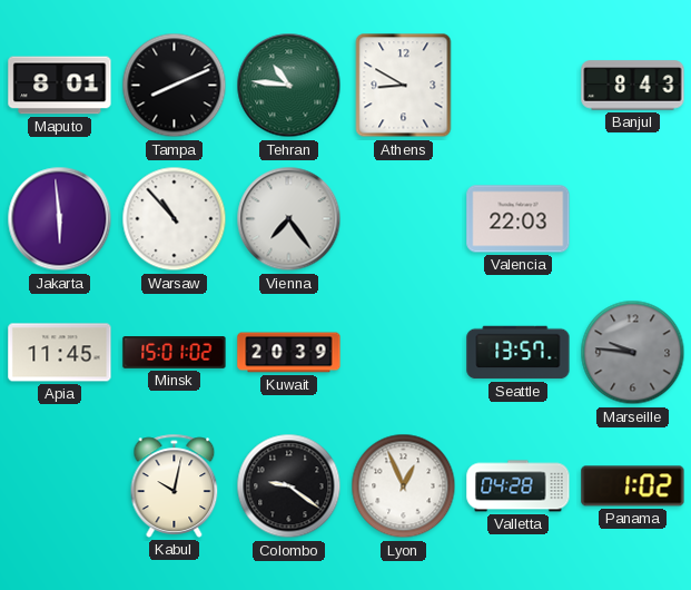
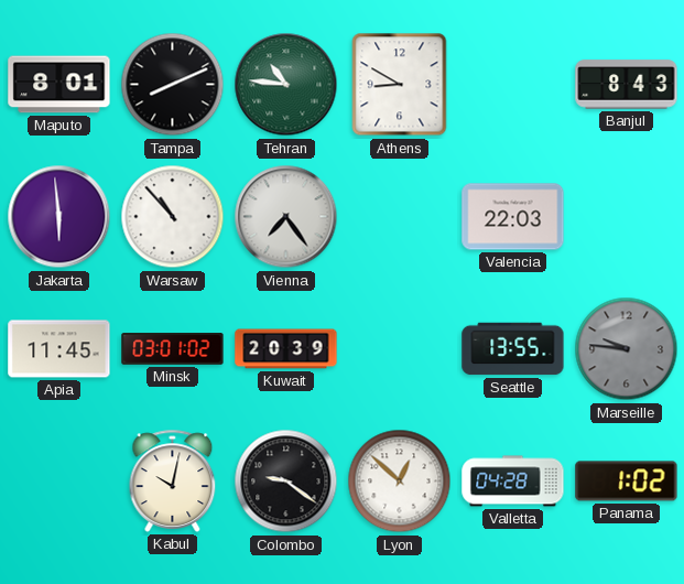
Minsk: 15:01 -> 03:01 (173, 349)
Seattle: 13:57 -> 13:55 (513, 349)
Lyon: 12:56 -> 12:52 (400, 482)
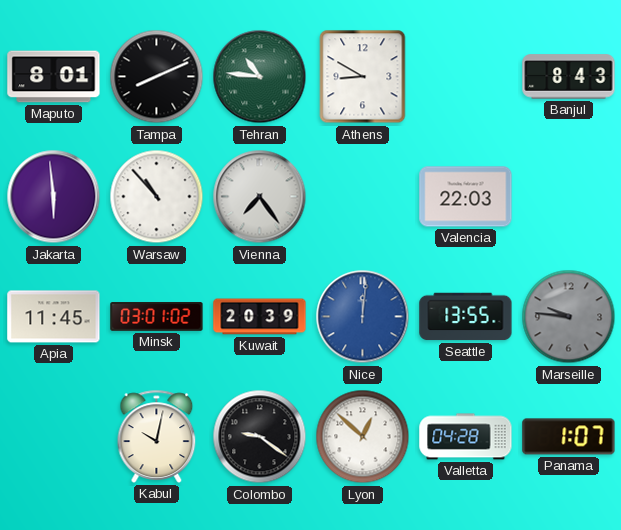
Nice: none -> 12:01 (363, 317)
Panama: 1:02 -> 1:07 (569, 437)
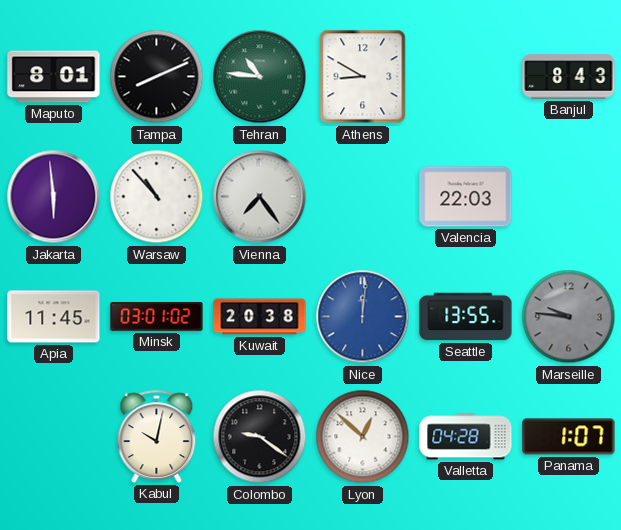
Kuwait: 20:39 -> 20:38 (260, 317)
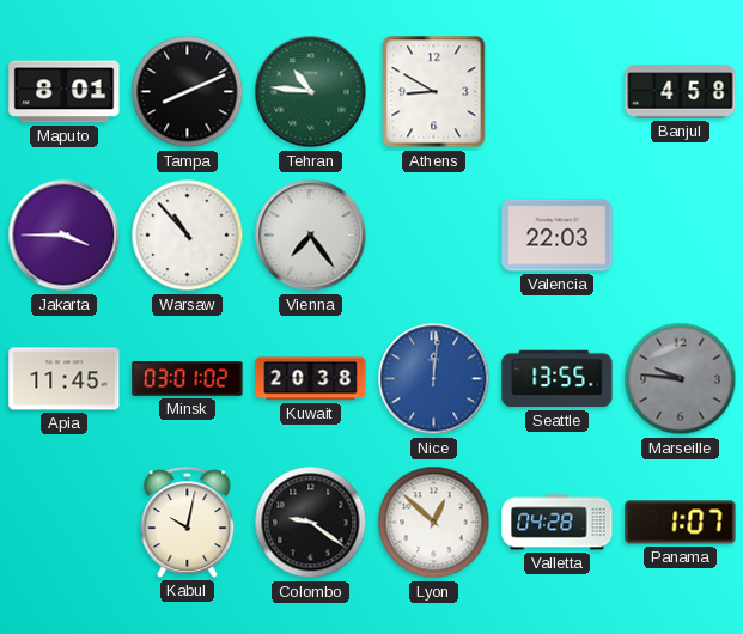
Banjul: 8:43 -> 4:58 (681, 92)
Jakarta: 5:59 -> 3:45 (65, 236)
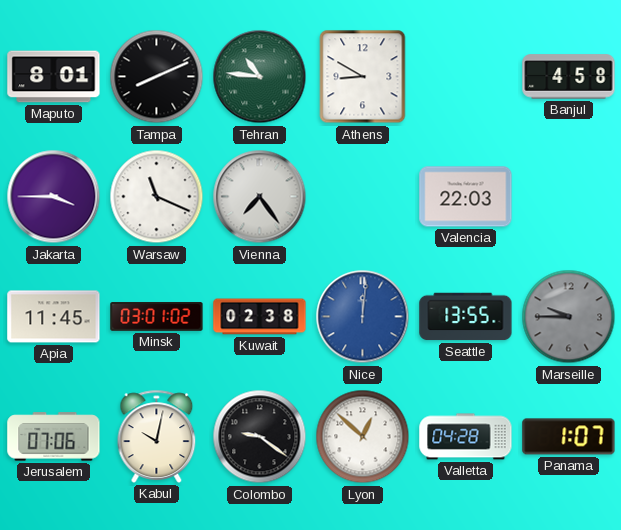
Warsaw: 10:53 -> 11:19 (157, 197)
Kuwait: 20:38 -> 02:38 (260, 317)
Marseille: 9:46 -> 9:45 (569, 317)
Jerusalem: none -> 07:06 (54, 437)
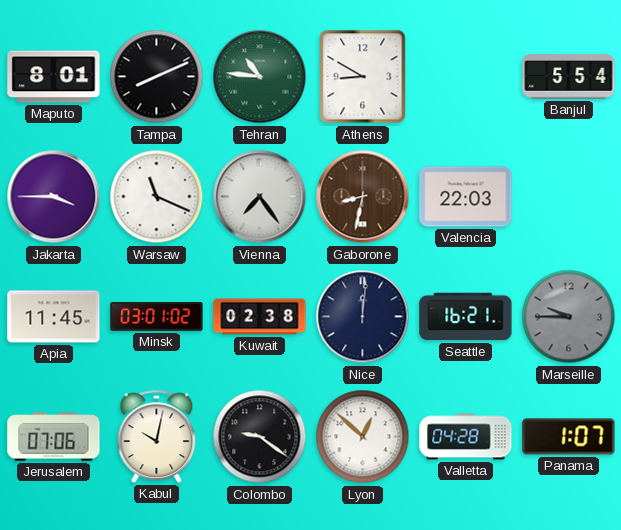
Banjul: 4:58 -> 5:54 (569, 77)
Gaborone: none -> 8:32 (363, 197)
Nice dial: blue -> navy (363, 317)
Seattle: 13:55 -> 16:21 (466, 317)
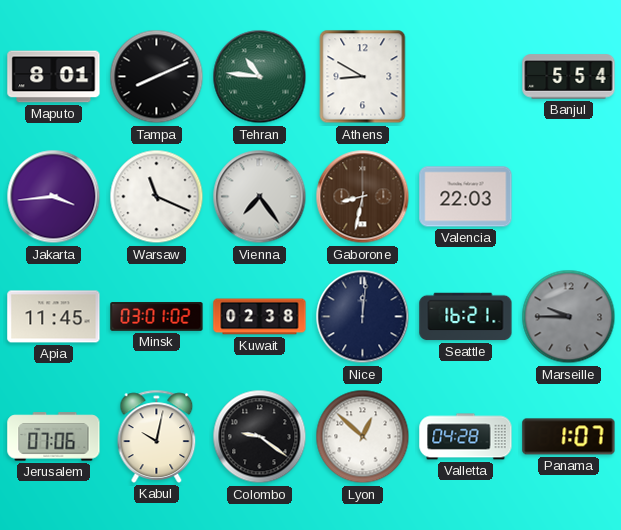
Jakarta: 3:45 -> 3:44 (54, 197)
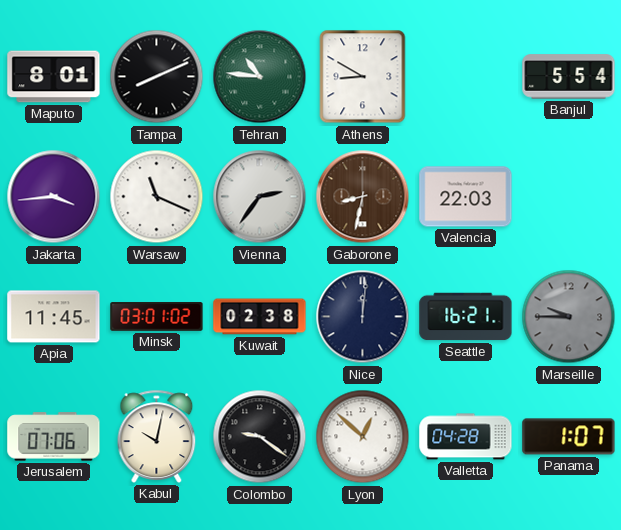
Vienna: 7:24 -> 2:36 (260, 197)
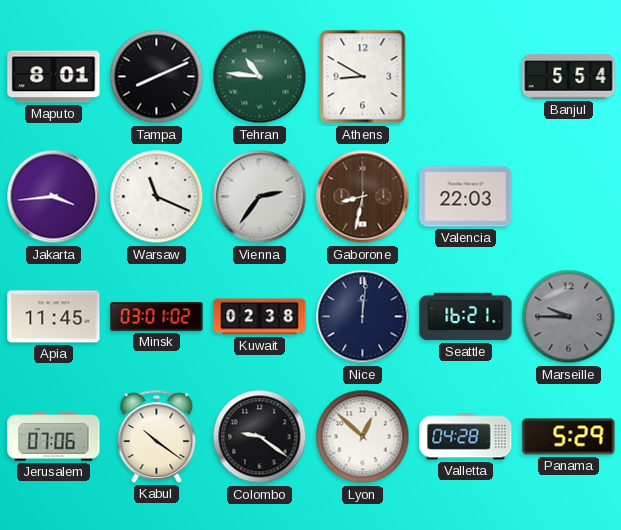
Kabul: 10:02 -> 10:21 (157, 436)
Panama: 1:07 -> 5:29 (569, 437)
